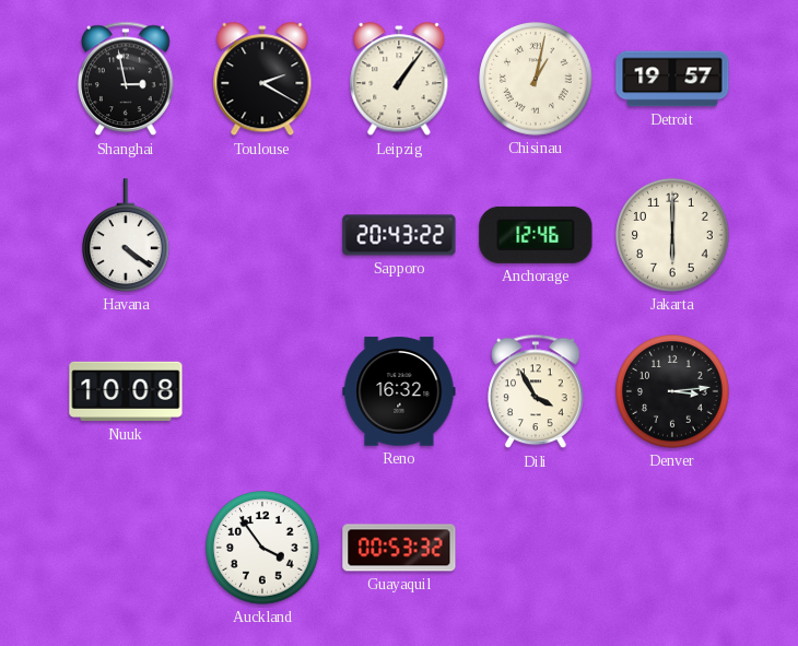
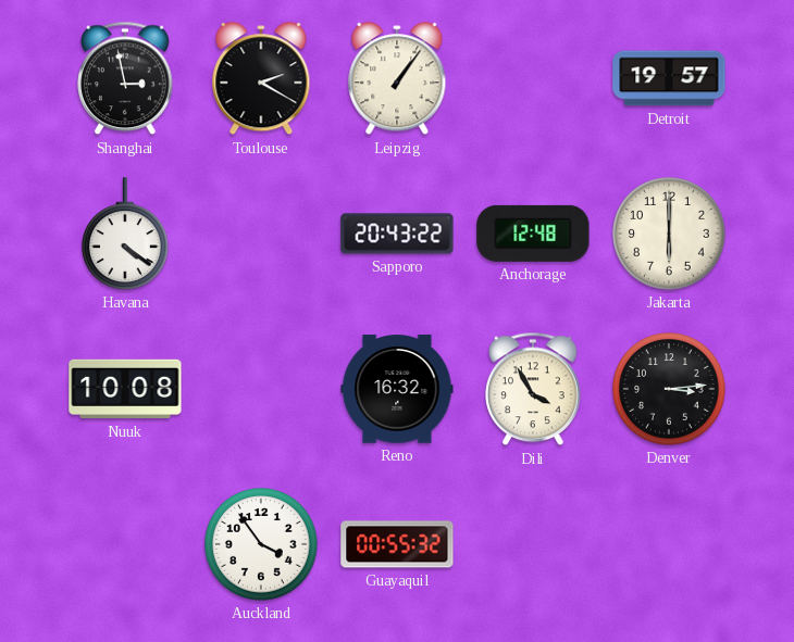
Chisinau: 1:02 -> none (536, 79)
Anchorage: 12:46 -> 12:48 (533, 234)
Guayaquil: 00:53 -> 00:55 (397, 544)
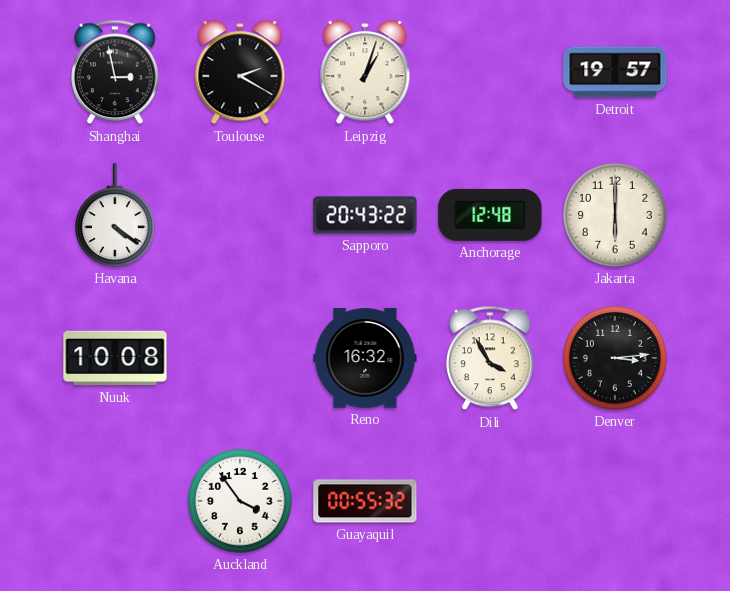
Leipzig: 1:06 -> 1:03 (365, 73)
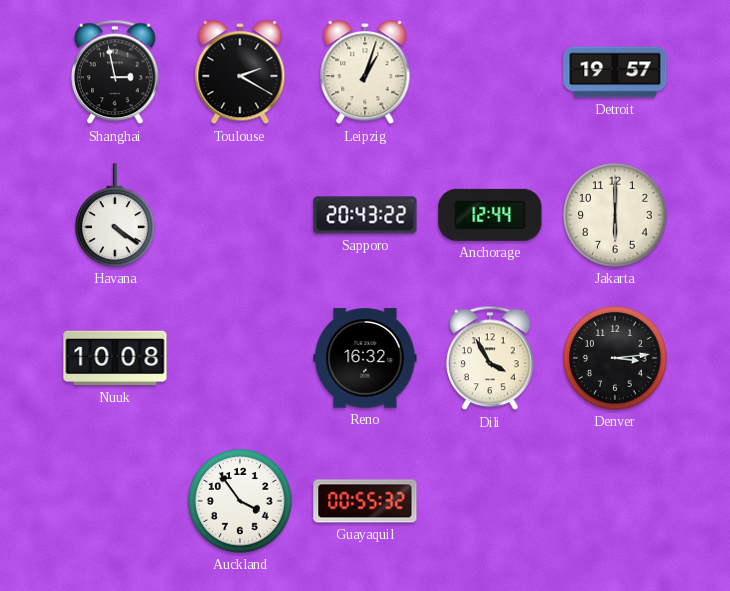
Anchorage: 12:48 -> 12:44 (490, 215)
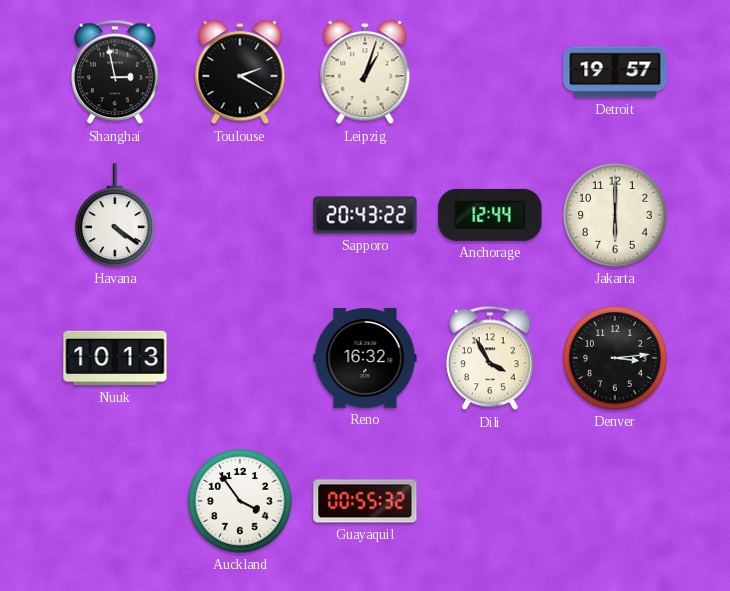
Nuuk: 10:08 -> 10:13 (115, 358)
